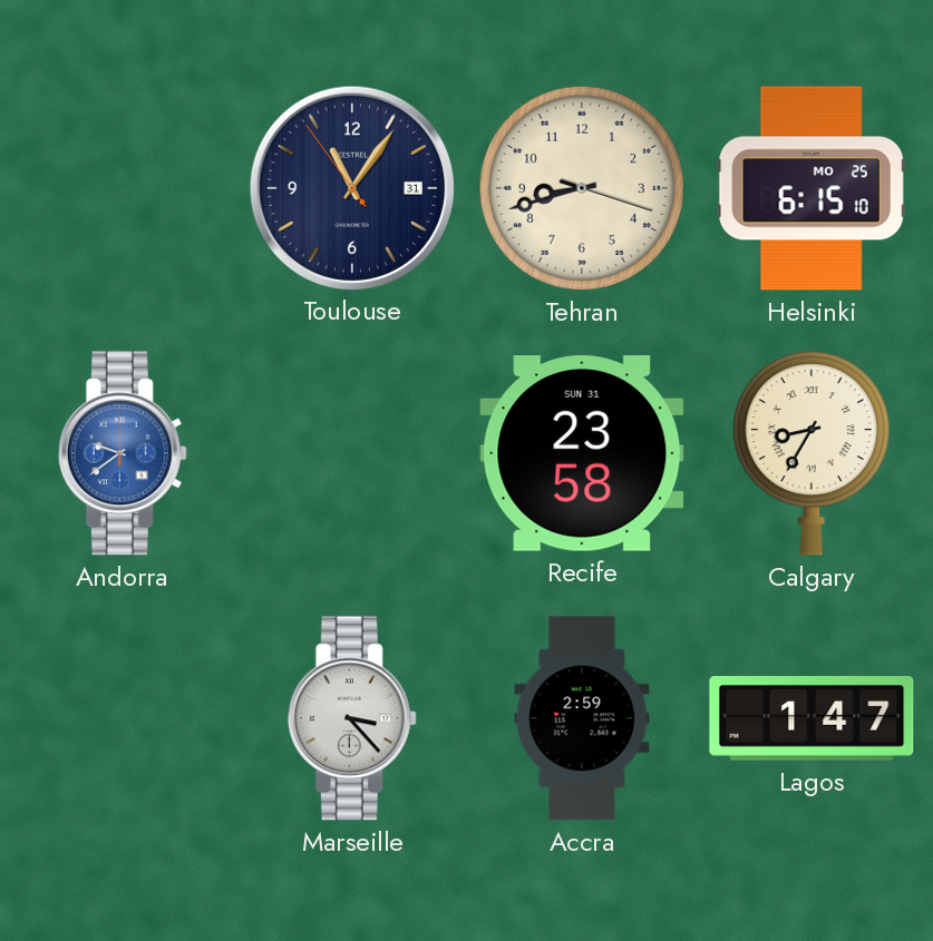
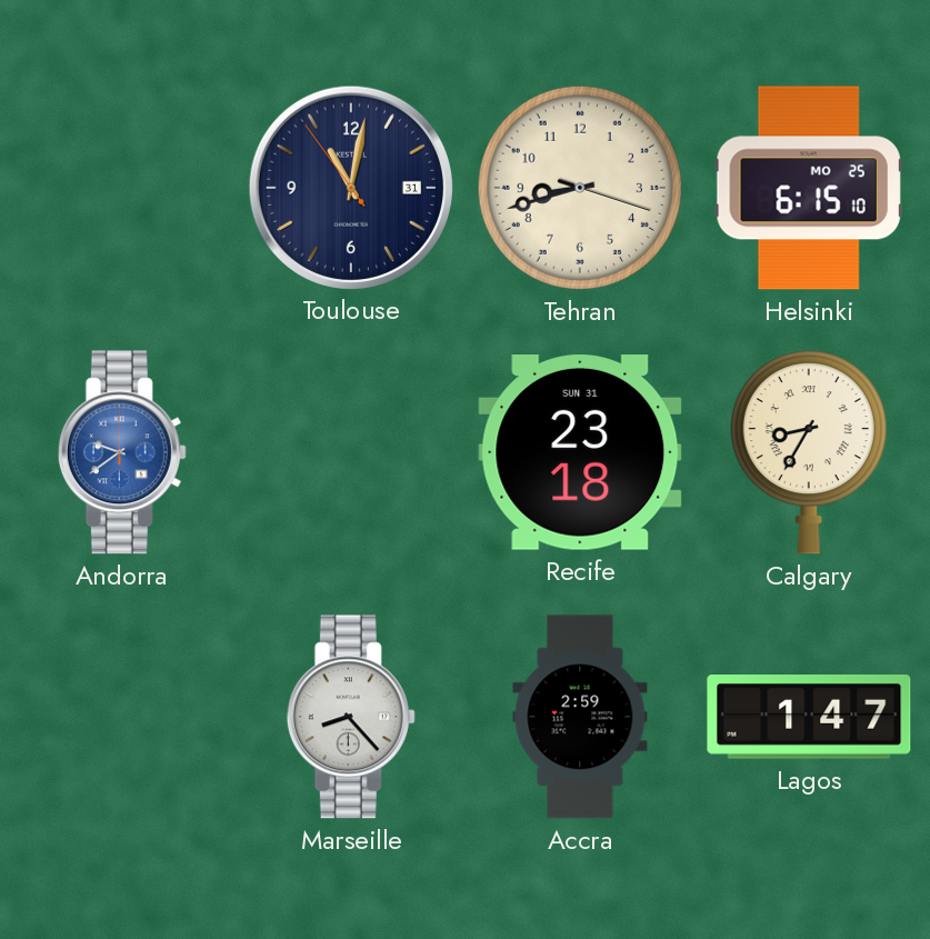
Toulouse: 11:05 -> 11:01 (350, 187)
Recife: 23:58 -> 23:18 (580, 453)
Marseille: 3:23 -> 8:23 (351, 717)
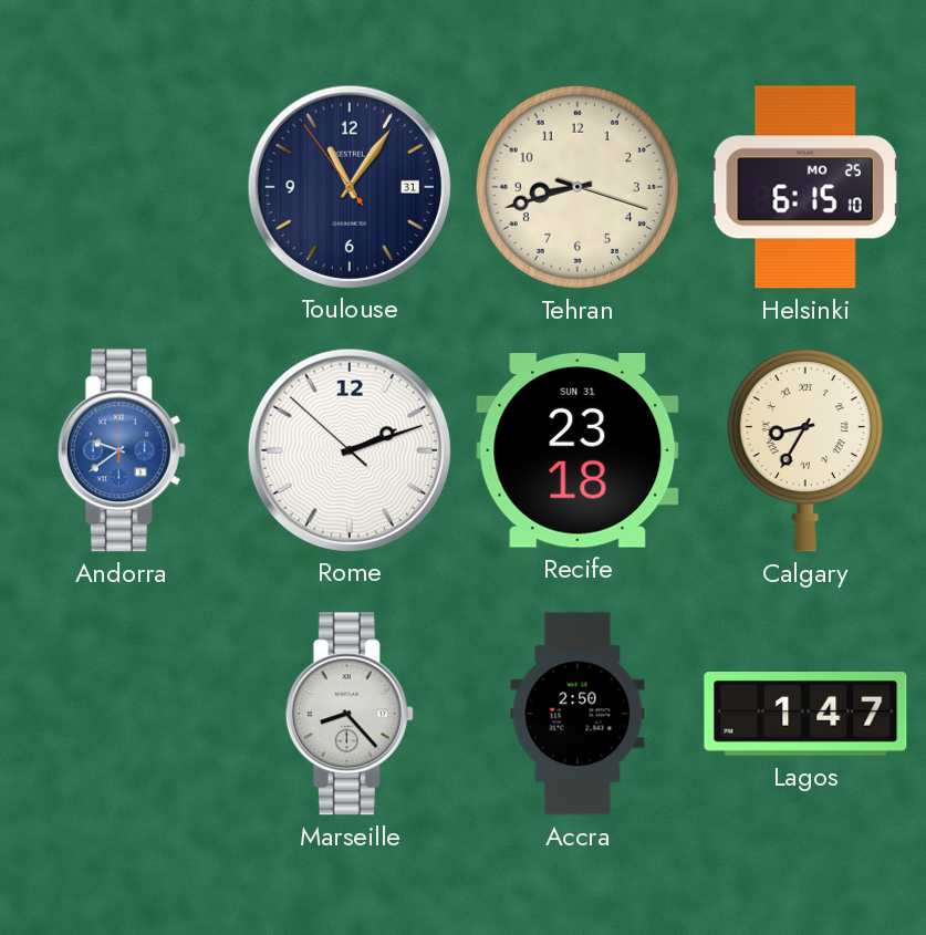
Toulouse: 11:01 -> 11:05 (348, 186)
Rome: none -> 2:11 (348, 449)
Accra: 2:59 -> 2:50 (578, 714)
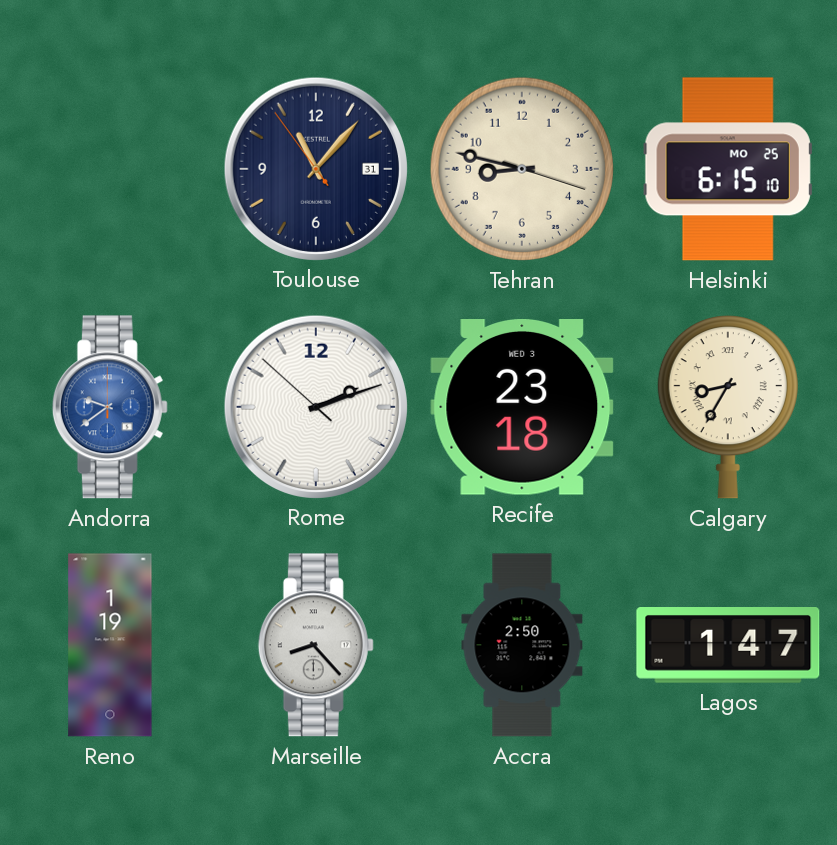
Toulouse: 11:05 -> 11:06 (315, 168)
Tehran: 8:42 -> 8:47 (522, 169)
Recife date: SUN 31 -> WED 3 (522, 408)
Reno: none -> 1:19 (110, 645)
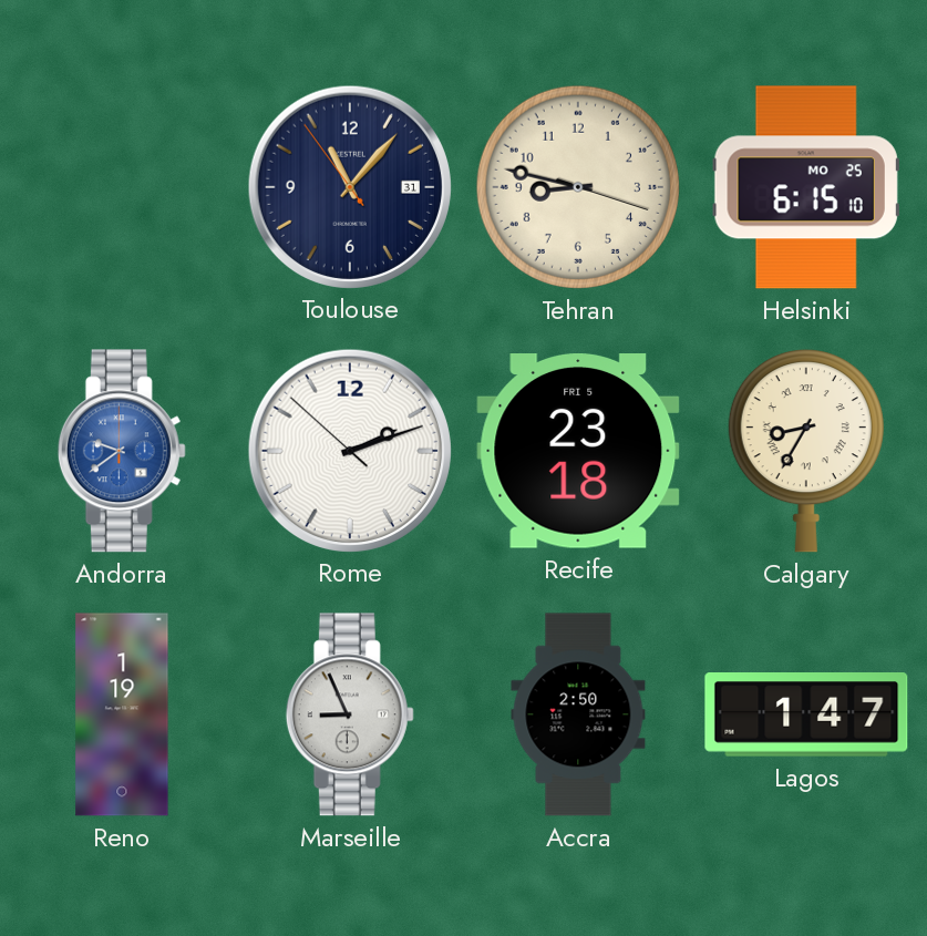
Recife date: WED 3 -> FRI 5 (578, 452)
Marseille: 8:23 -> 8:56 (350, 714)
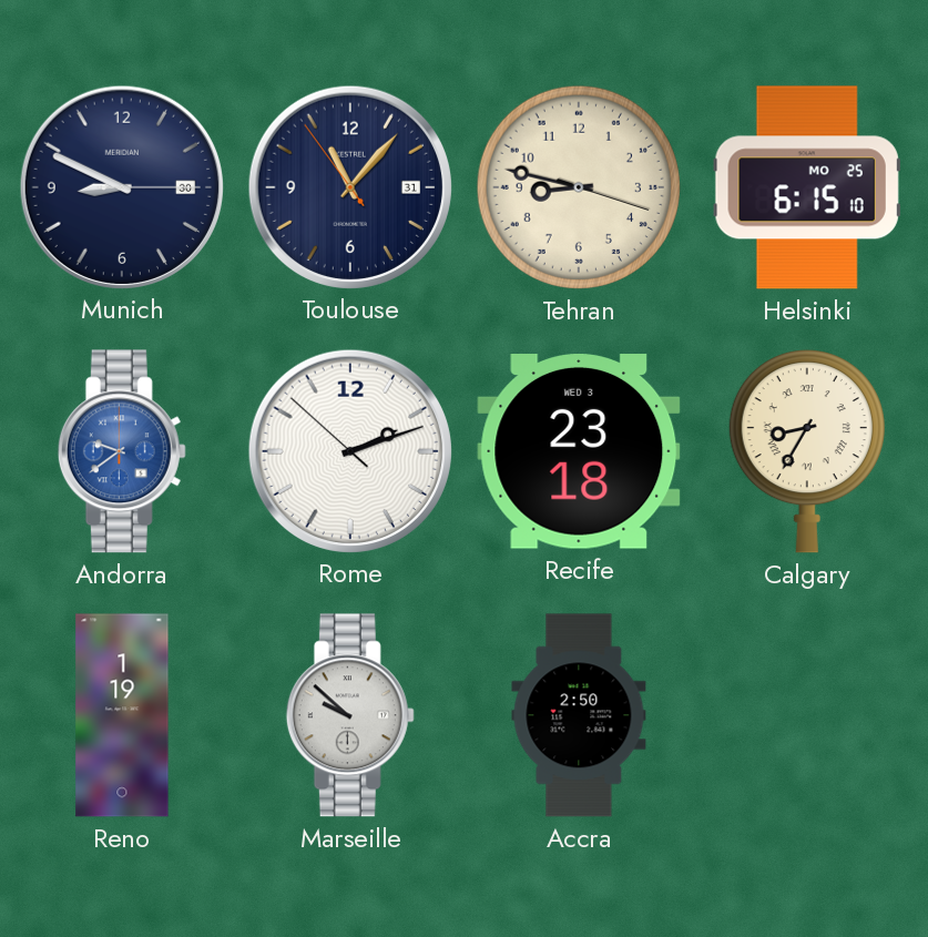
Munich: none -> 8:49 (121, 186)
Recife date: FRI 5 -> WED 3 (579, 452)
Marseille: 8:56 -> 9:52 (350, 715)
Lagos: 1:47 -> none (806, 716)
